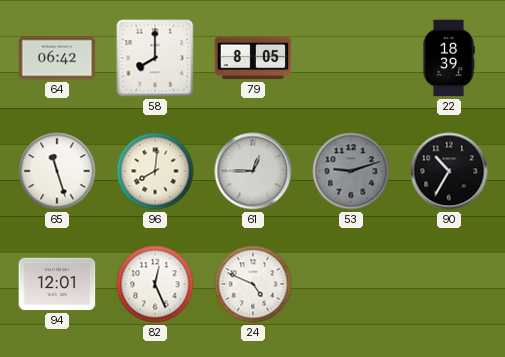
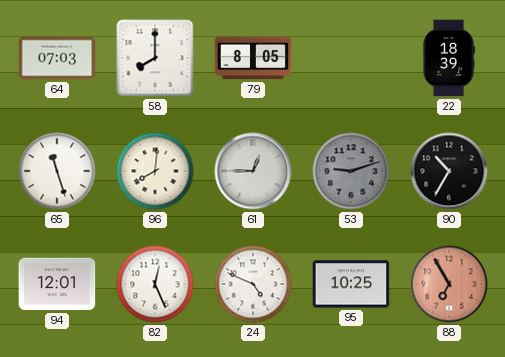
64: 06:42 -> 07:03 (57, 58)
95: none -> 10:25 (351, 284)
88: none -> 6:55 (449, 284)
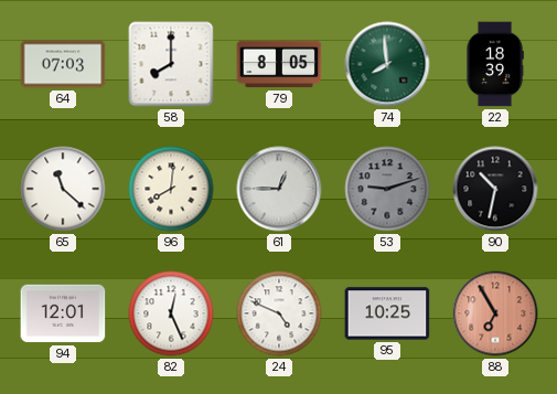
74: none -> 7:59 (387, 64)
65: 11:27 -> 11:22 (63, 189)
90: 10:35 -> 10:32 (495, 189)
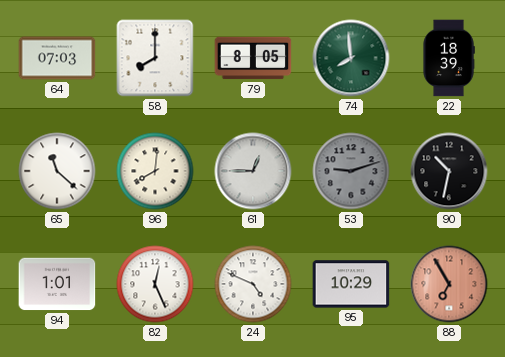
94: 12:01 -> 1:01 (57, 284)
95: 10:25 -> 10:29 (351, 284)
